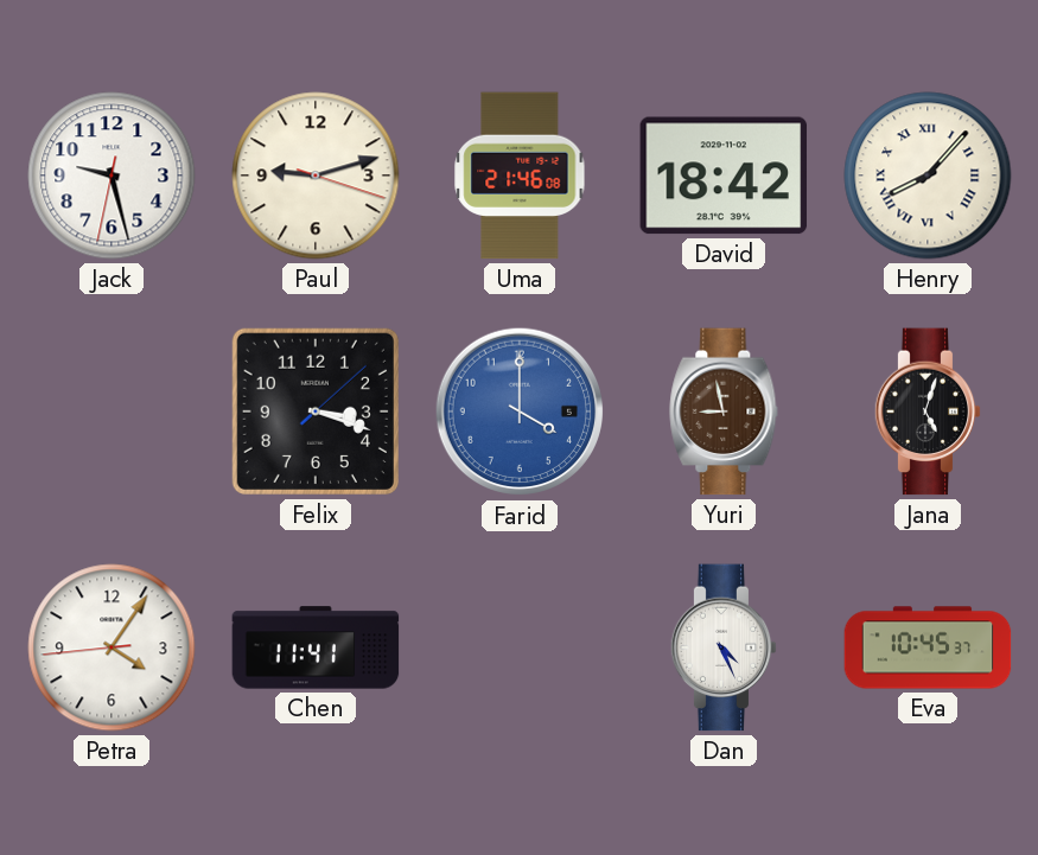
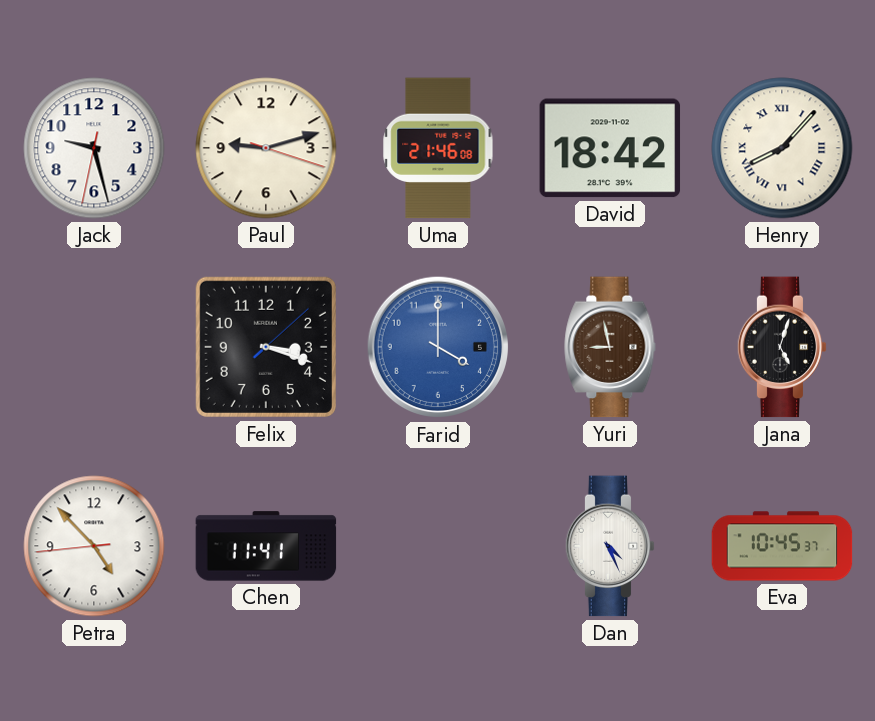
Petra: 4:05 -> 4:52 (94, 546)
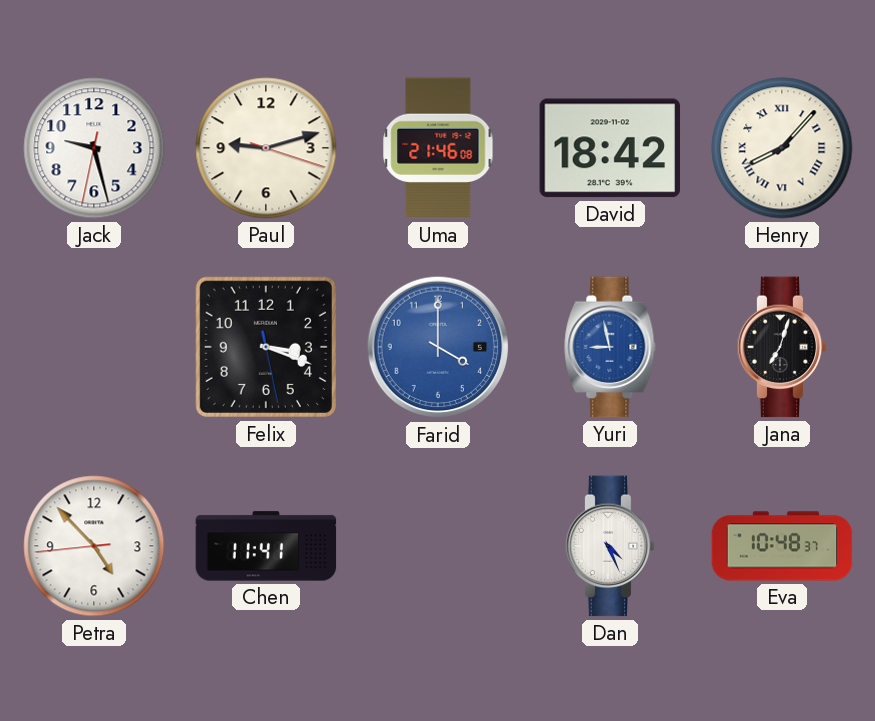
Felix: 3:18:08 -> 3:18:28 (266, 347)
Yuri dial: brown -> blue (610, 347)
Jana: 5:03 -> 7:03 (782, 347)
Eva: 10:45 -> 10:48 (782, 546)
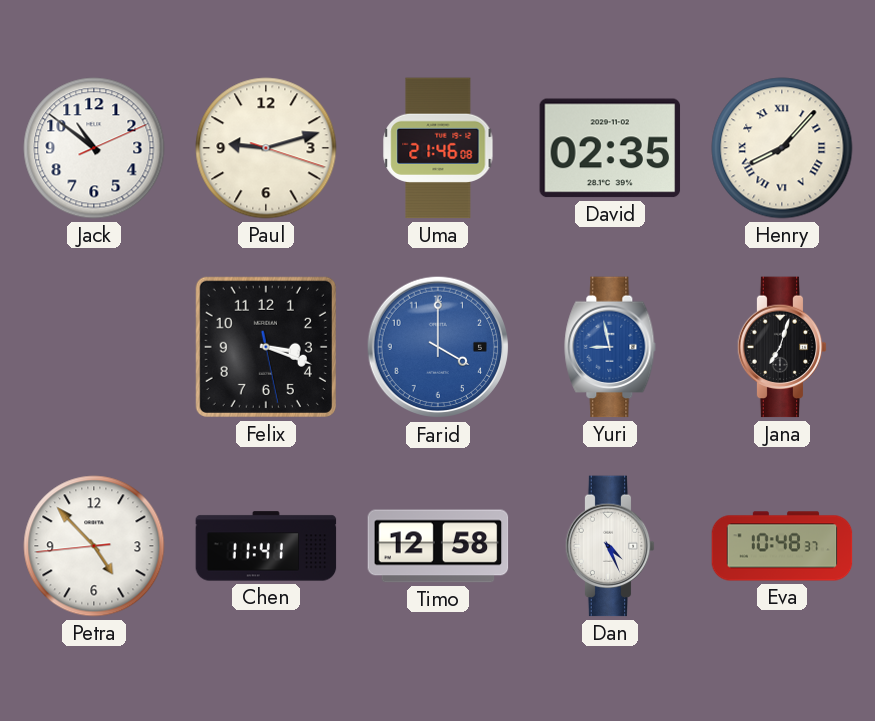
Jack: 9:27 -> 10:51 (94, 148)
David: 18:42 -> 02:35 (610, 148)
Timo: none -> 12:58 (438, 546)
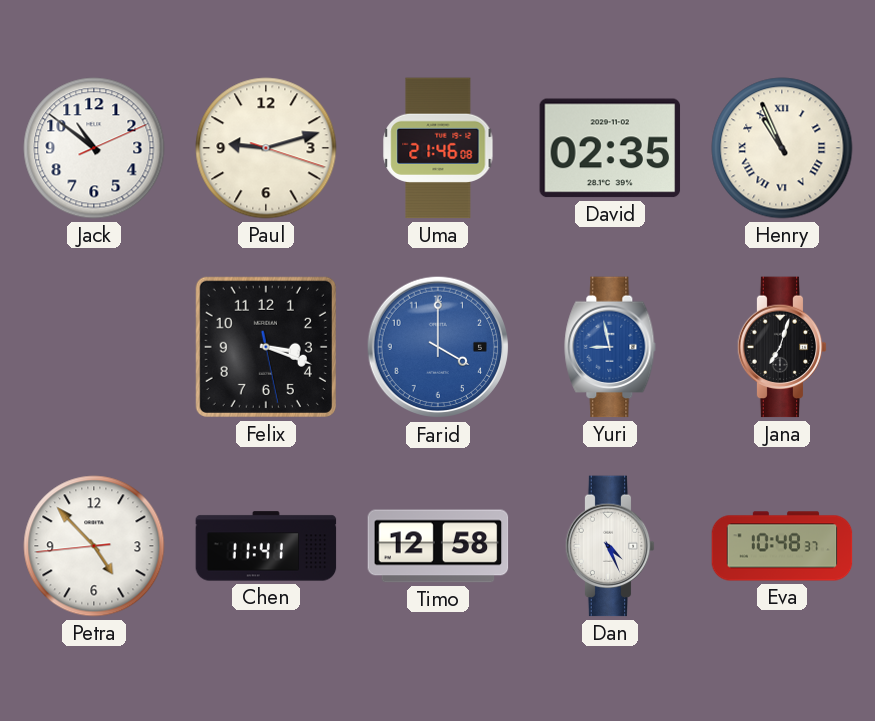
Henry: 8:07 -> 10:56 (782, 148)
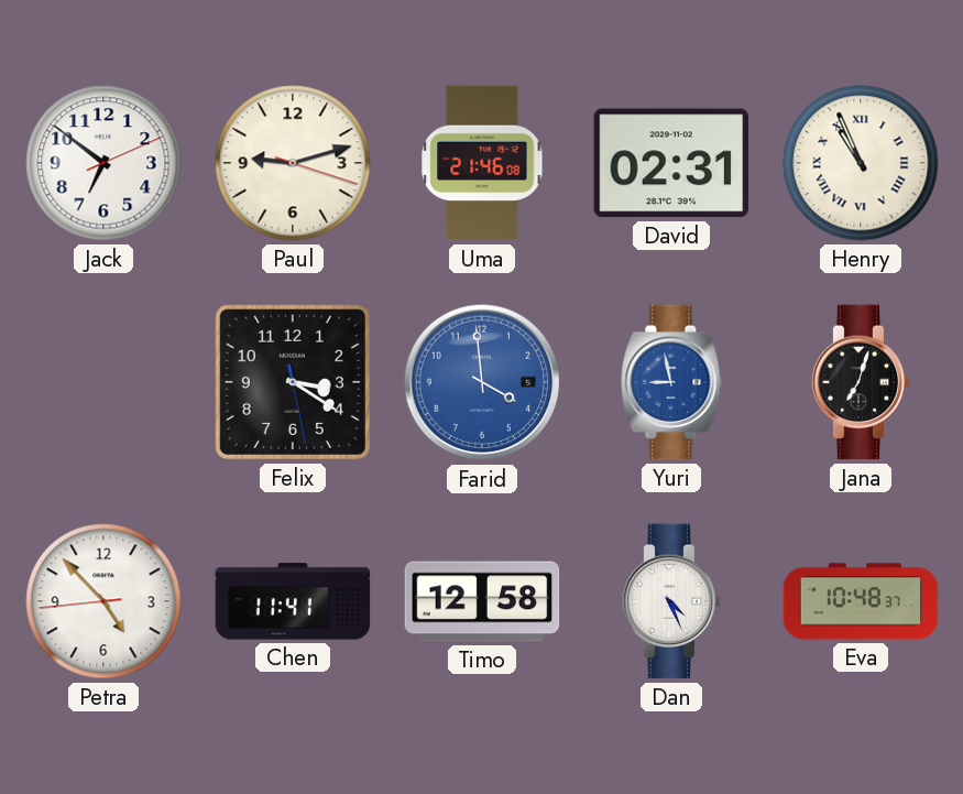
Jack: 10:51 -> 6:51 (103, 163)
David: 02:35 -> 02:31 (671, 163)
Felix: 3:18 -> 3:20 (293, 382)
Farid: 4:00 -> 3:59 (482, 382)
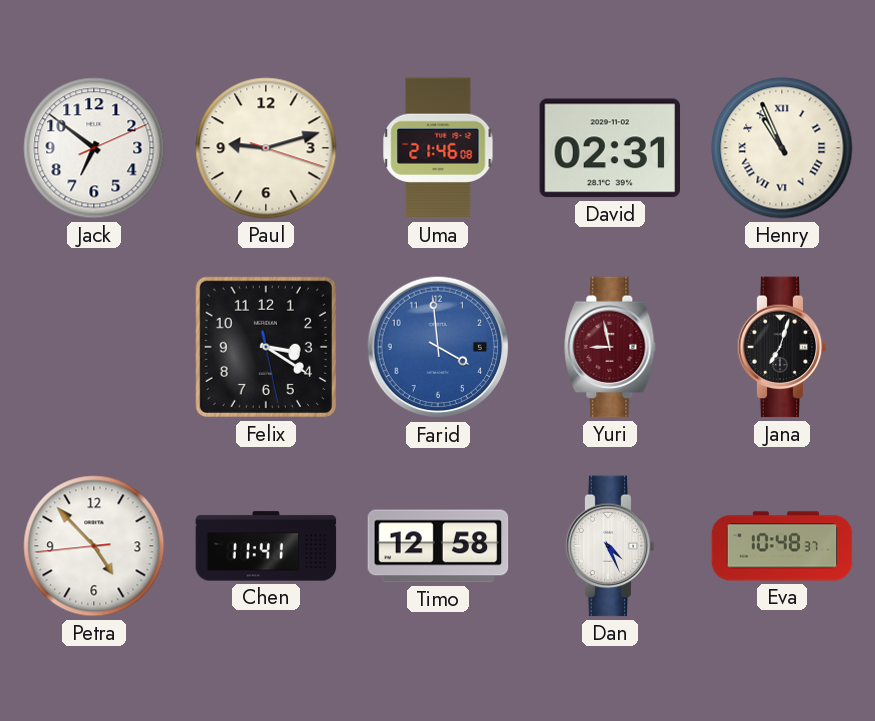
Yuri dial: blue -> burgundy (610, 347)
